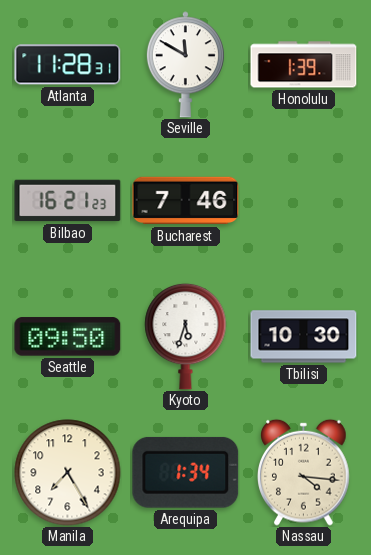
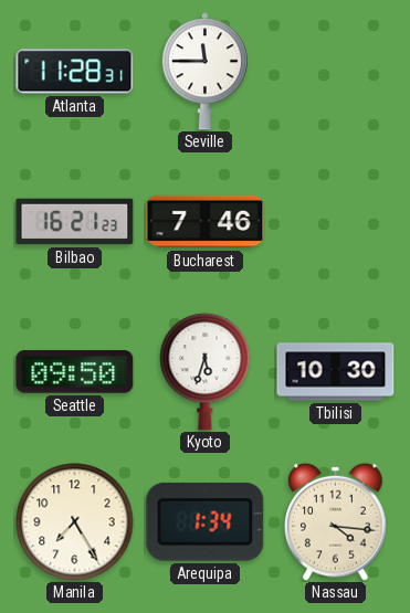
Seville: 11:50 -> 11:45 (204, 72)
Honolulu: 1:39 -> none (304, 65)
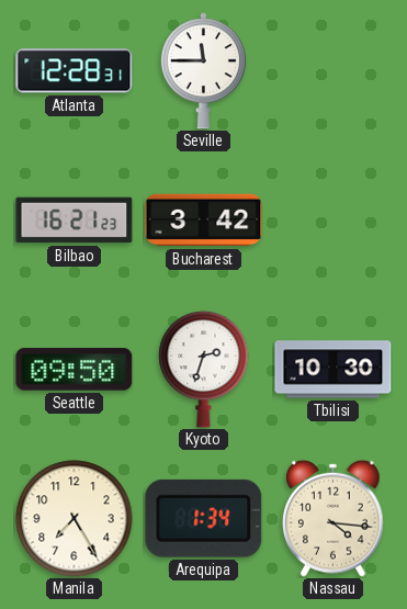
Atlanta: 11:28 -> 12:28 (75, 71)
Bucharest: 7:46 -> 3:42 (204, 221)
Kyoto: 5:33 -> 2:33 (204, 369)
